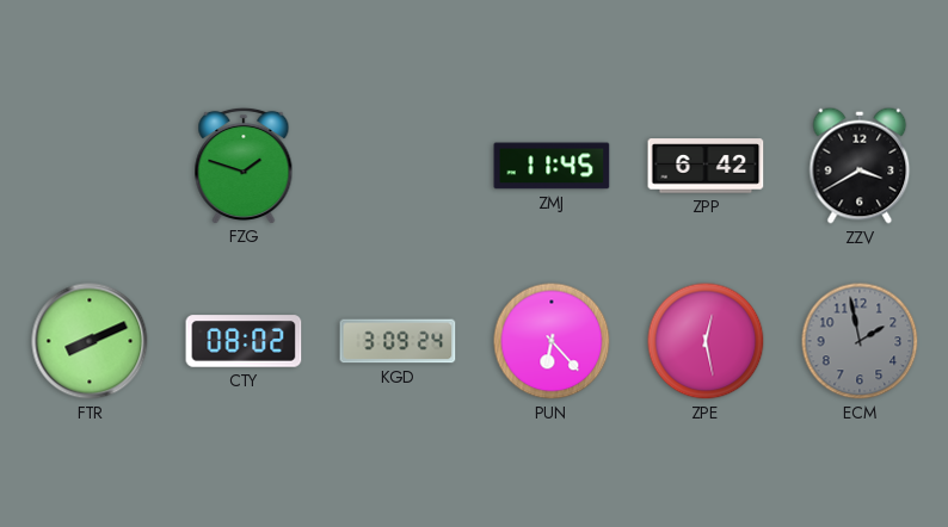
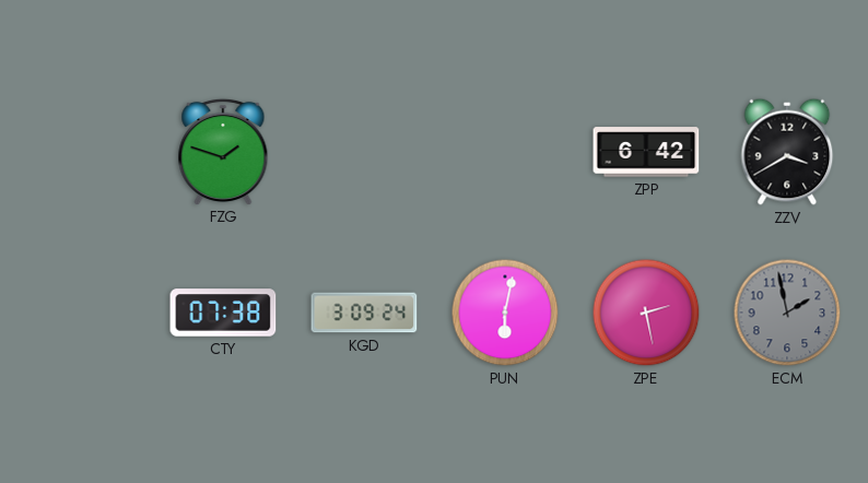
ZMJ: 11:45 -> none (552, 166)
FTR: 8:11 -> none (90, 341)
CTY: 08:02 -> 07:38 (223, 313)
PUN: 6:23 -> 6:02 (505, 313)
ZPE: 12:28 -> 2:28 (646, 313)
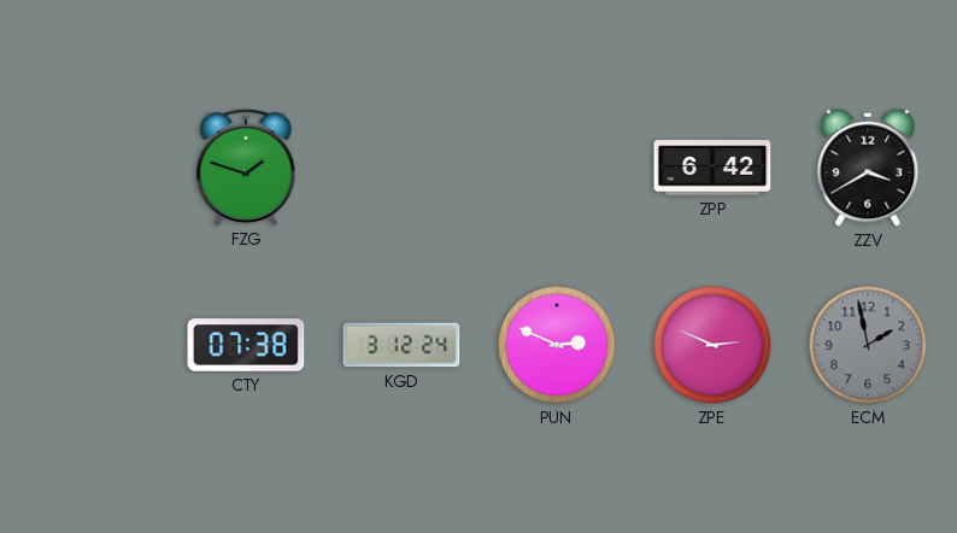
KGD: 3:09 -> 3:12 (401, 345)
PUN: 6:02 -> 2:49 (557, 345)
ZPE: 2:28 -> 2:49 (712, 345)
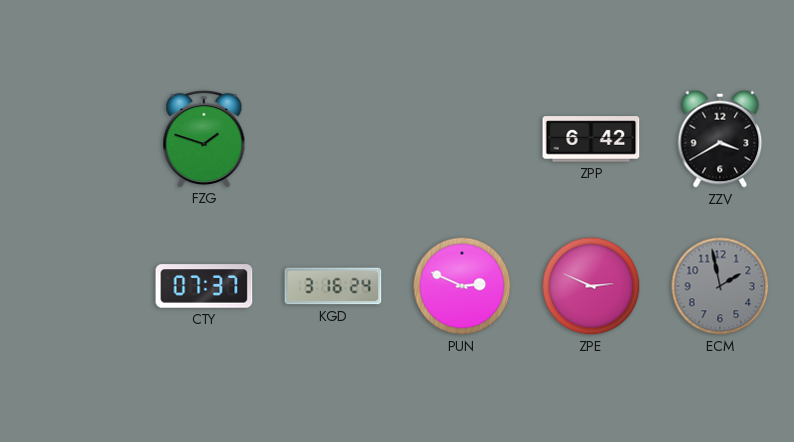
CTY: 07:38 -> 07:37 (204, 286)
KGD: 3:12 -> 3:16 (333, 286)
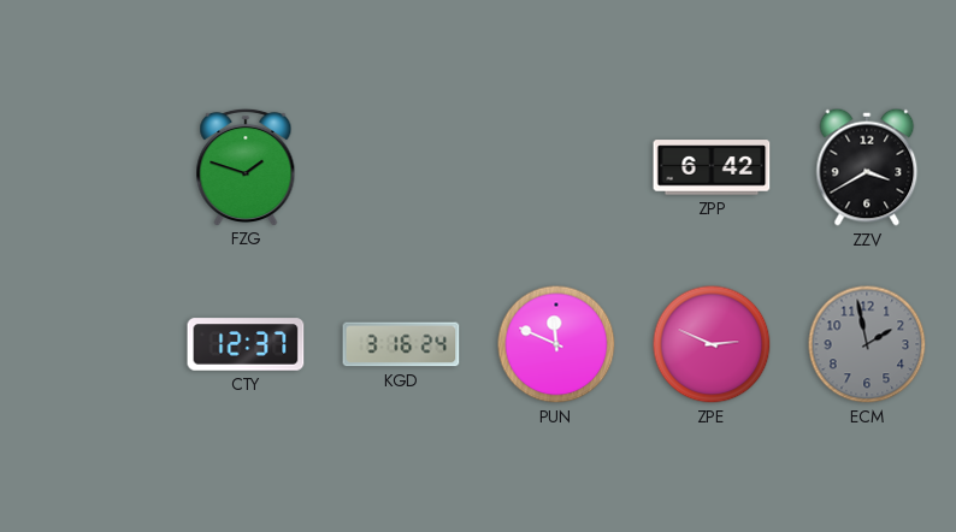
CTY: 07:37 -> 12:37 (246, 344)
PUN: 2:49 -> 11:49 (556, 344)
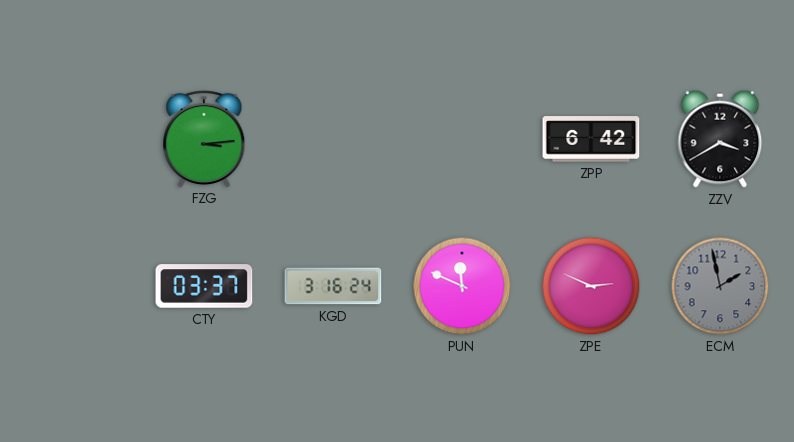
FZG: 1:48 -> 3:14 (204, 138)
CTY: 12:37 -> 03:37 (204, 286)
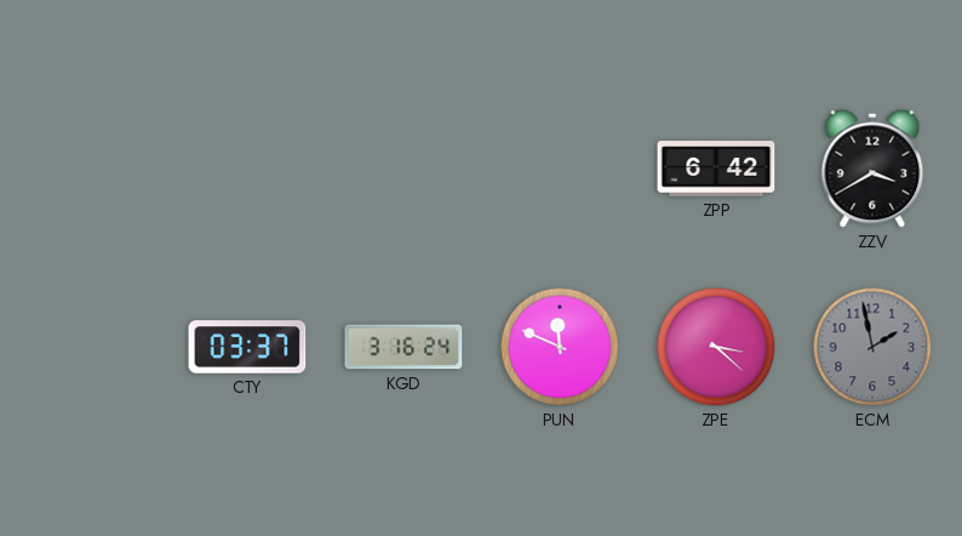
FZG: 3:14 -> none (204, 138)
ZPE: 2:49 -> 3:22 (716, 347)
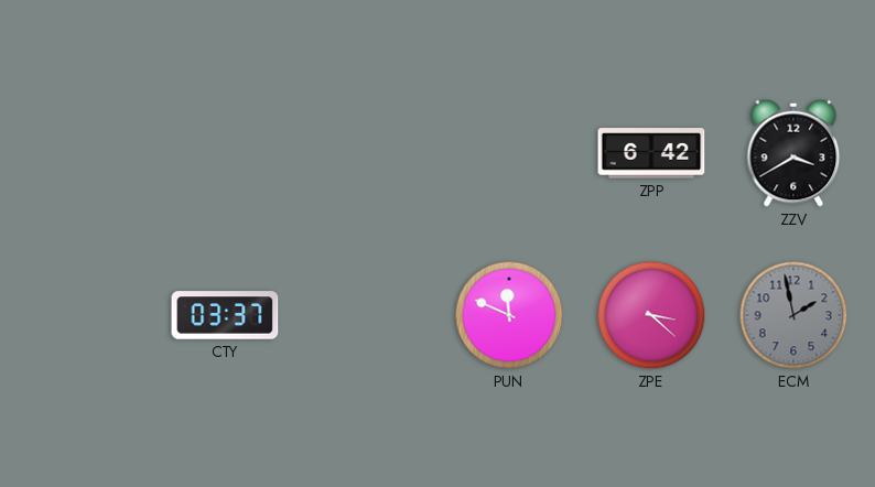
KGD: 3:16 -> none (403, 347)
